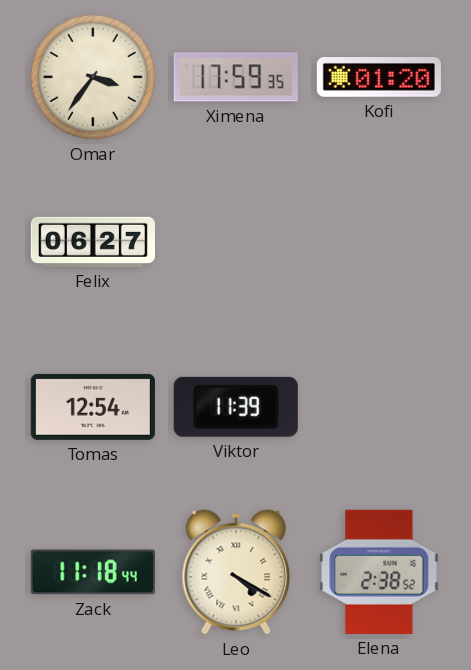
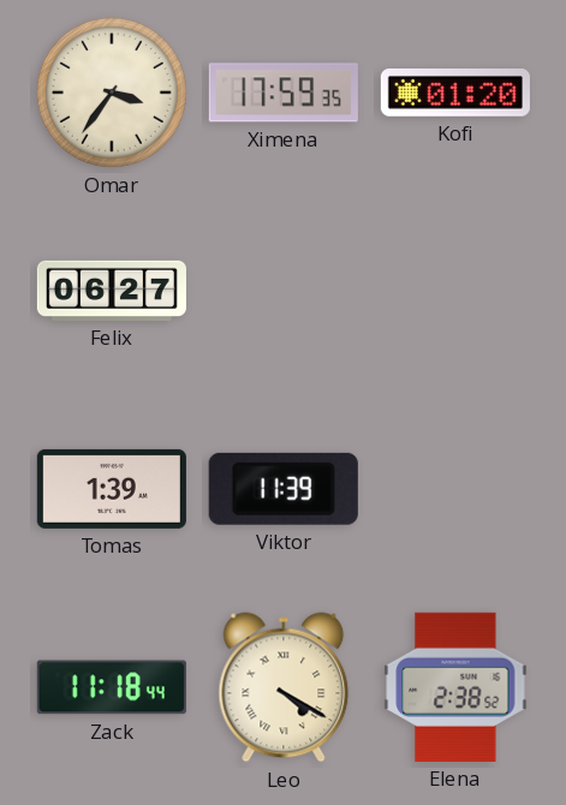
Tomas: 12:54 -> 1:39 (112, 489)
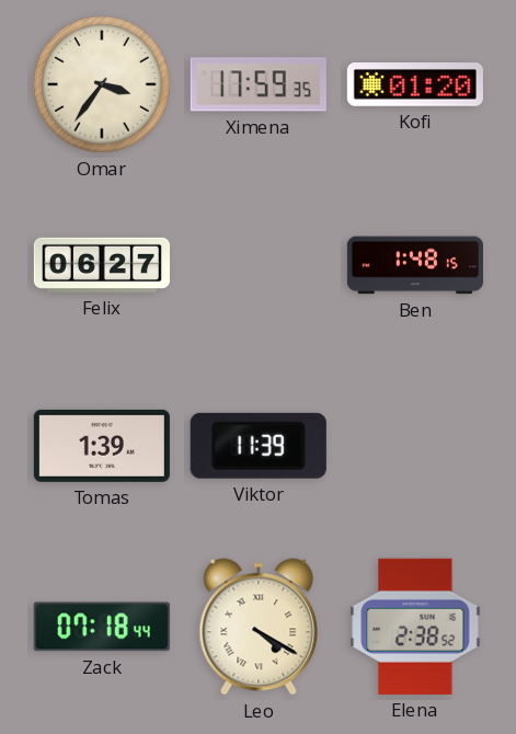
Ben: none -> 1:48 (415, 265)
Zack: 11:18 -> 07:18 (102, 627)
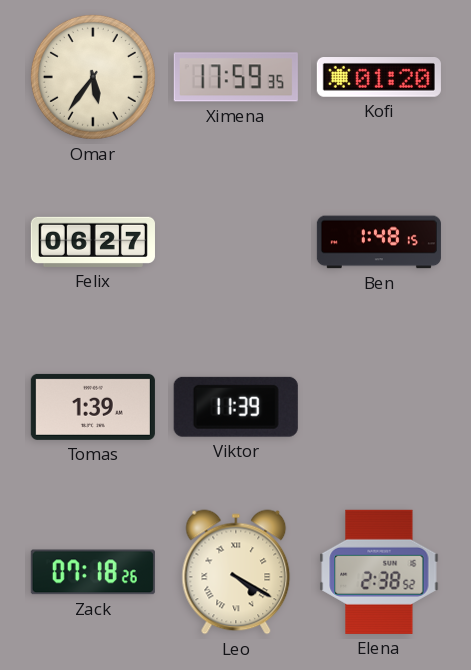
Omar: 3:36 -> 5:36 (93, 77)
Zack: 07:18:44 -> 07:18:26 (93, 572)
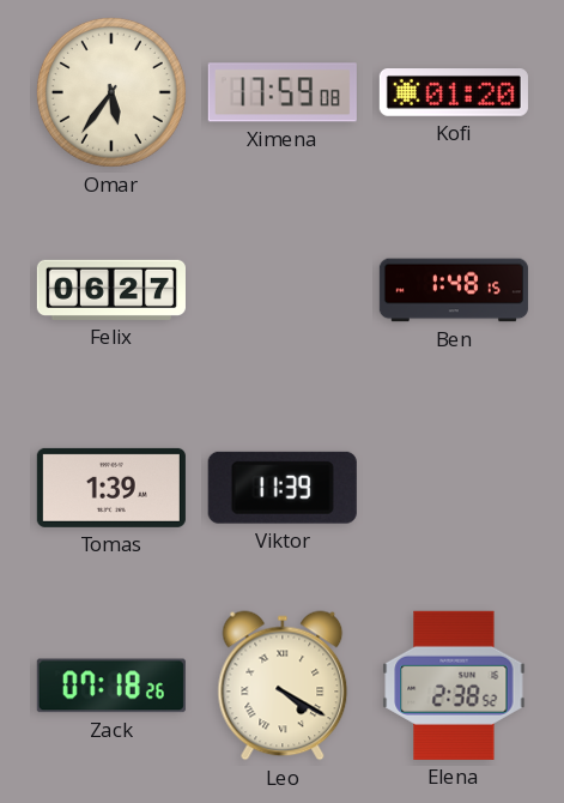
Ximena: 17:59:35 -> 17:59:08 (283, 92)
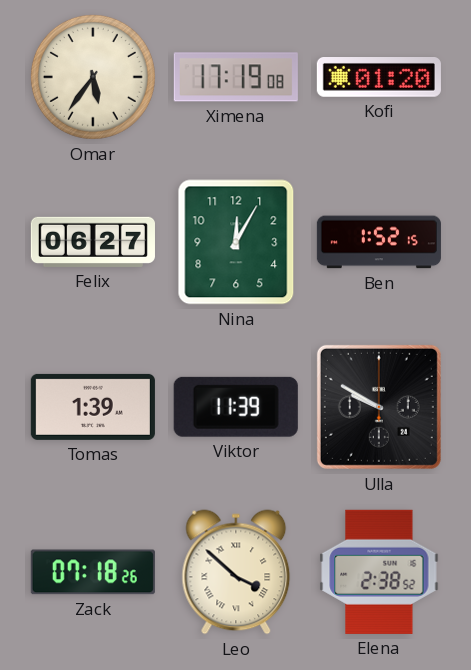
Ximena: 17:59 -> 17:19 (236, 77)
Nina: none -> 12:05 (236, 242)
Ben: 1:48 -> 1:52 (379, 242)
Ulla: none -> 9:50 (379, 407)
Leo: 4:20 -> 3:52 (236, 572)
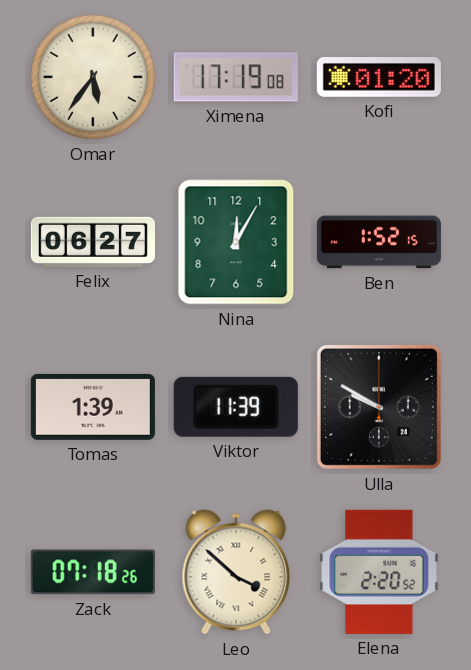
Elena: 2:38 -> 2:20 (379, 572)
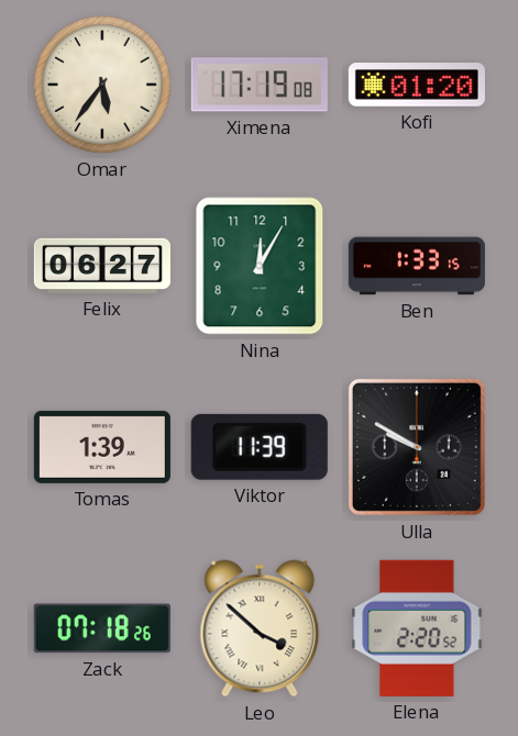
Ben: 1:52 -> 1:33 (417, 266)
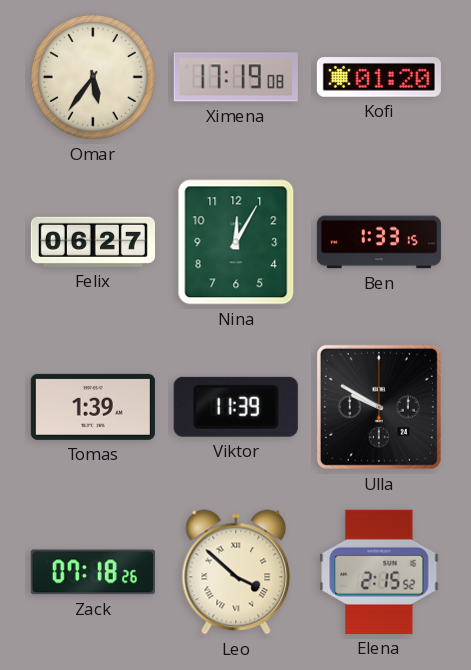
Elena: 2:20 -> 2:15 (379, 572)
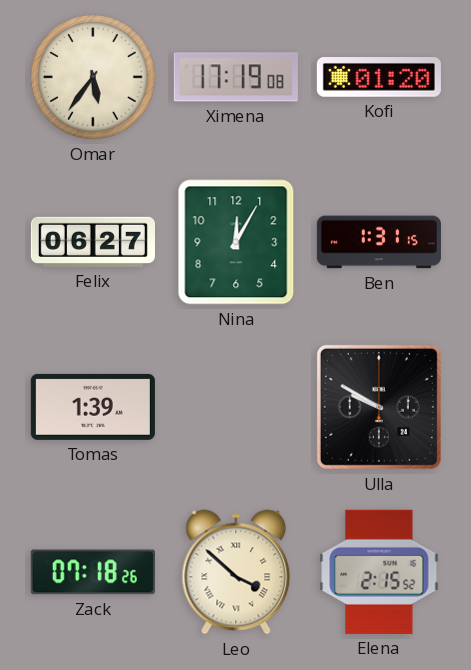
Ben: 1:33 -> 1:31 (379, 242)
Viktor: 11:39 -> none (236, 407)
